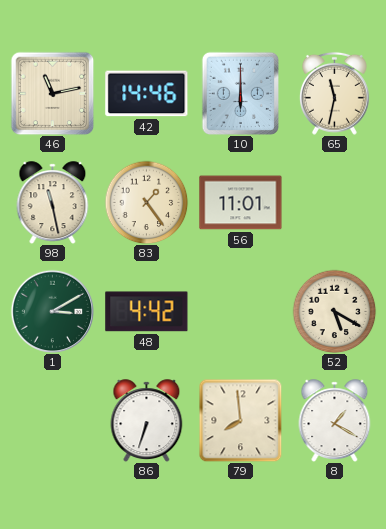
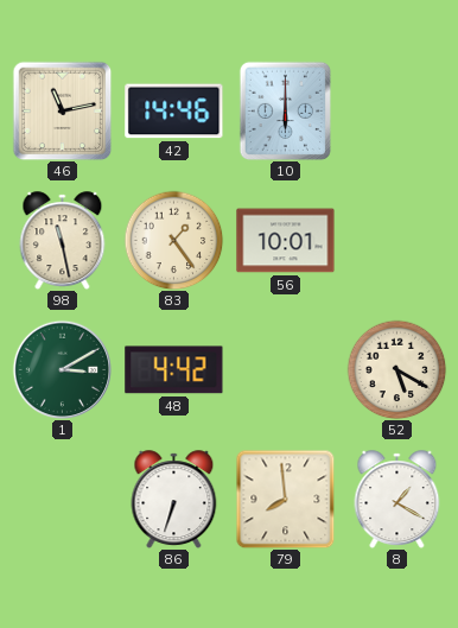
65: 11:32 -> none (334, 93)
56: 11:01 -> 10:01 (286, 241)
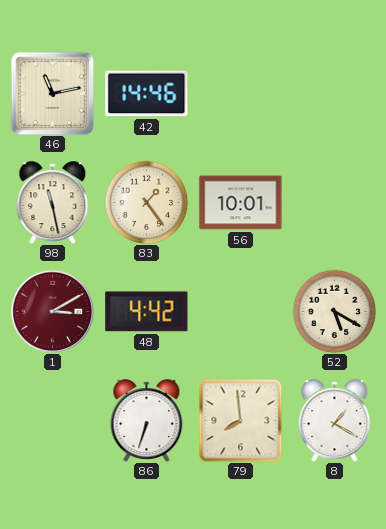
10: 6:00 -> none (285, 110)
1 dial: green -> burgundy (52, 311)
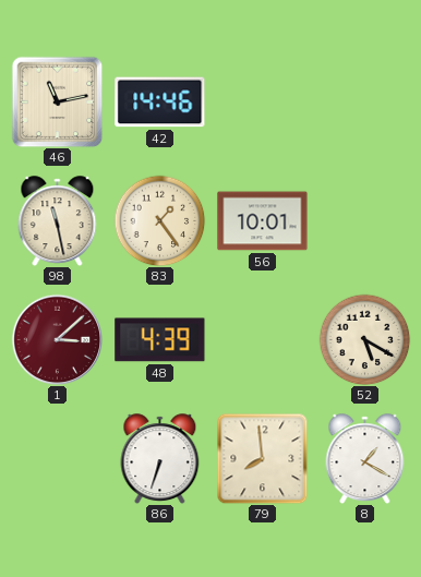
1: 3:10 -> 3:08 (57, 339)
48: 4:42 -> 4:39 (160, 340)
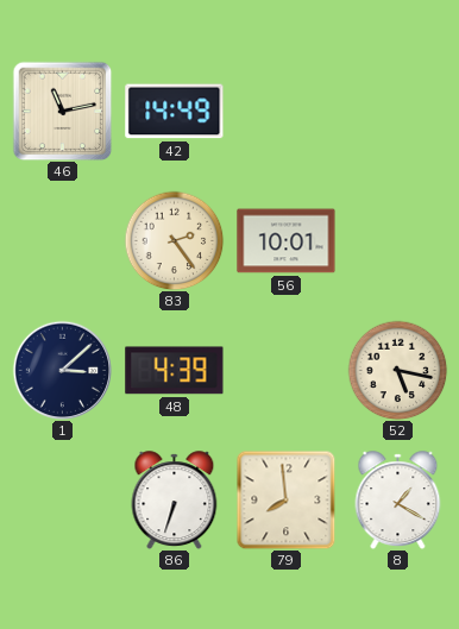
42: 14:46 -> 14:49 (175, 112)
98: 11:28 -> none (58, 221)
83: 1:24 -> 2:24 (174, 240)
1 dial: burgundy -> navy (62, 370)
52: 5:20 -> 5:17 (397, 370)
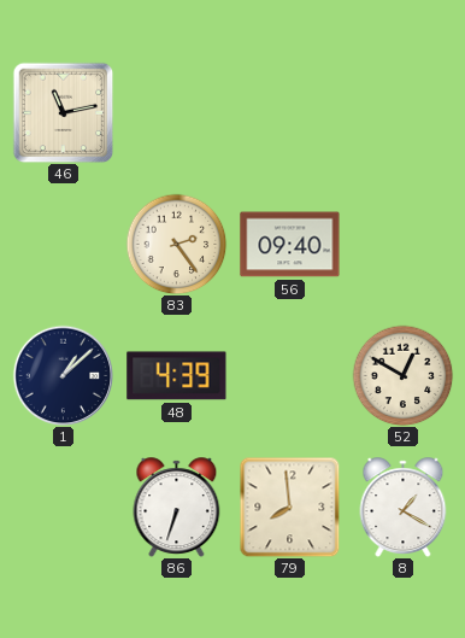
42: 14:49 -> none (175, 112)
56: 10:01 -> 09:40 (290, 245)
1: 3:08 -> 1:08 (63, 375)
52: 5:17 -> 12:50 (402, 375)
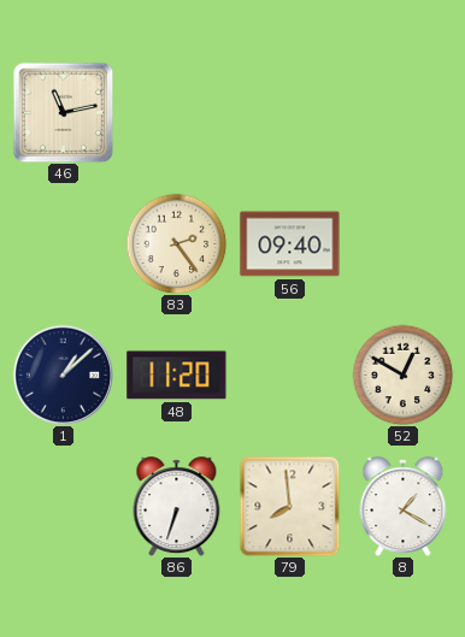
48: 4:39 -> 11:20 (177, 376)
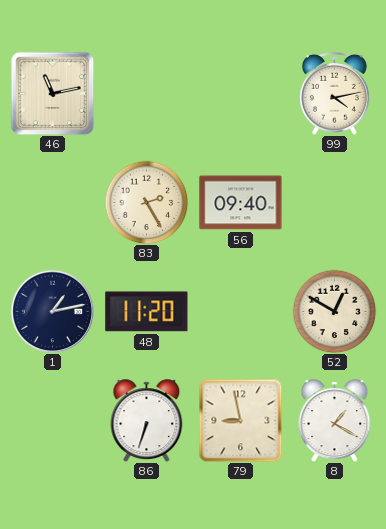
99: none -> 4:13 (334, 93)
83: 2:24 -> 2:25 (146, 202)
1: 1:08 -> 1:13 (52, 311)
79: 7:59 -> 8:58 (240, 420)
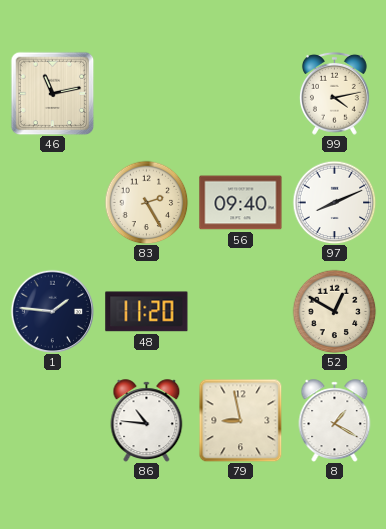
97: none -> 8:11 (334, 202)
1: 1:13 -> 1:46 (52, 311)
86: 6:33 -> 10:46 (147, 421)
